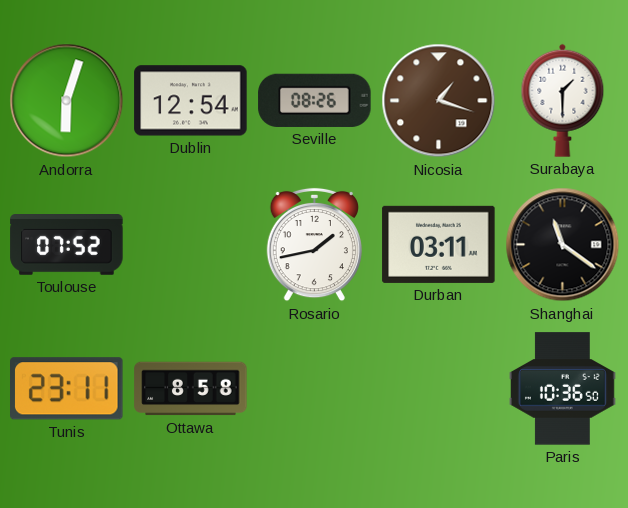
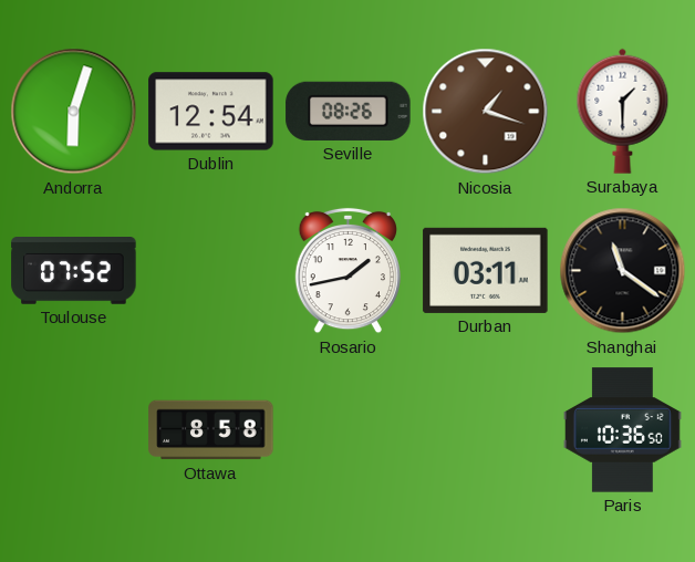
Tunis: 23:11 -> none (67, 389)
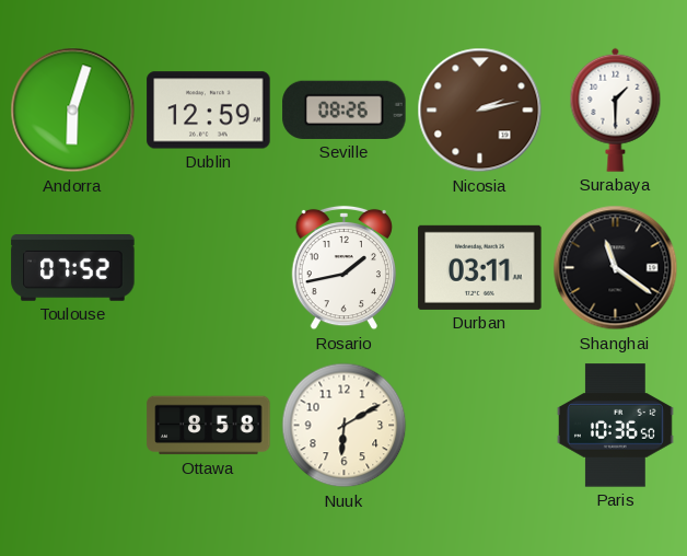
Dublin: 12:54 -> 12:59 (209, 111)
Nicosia: 1:18 -> 2:13 (480, 111)
Nuuk: none -> 6:10 (345, 426)
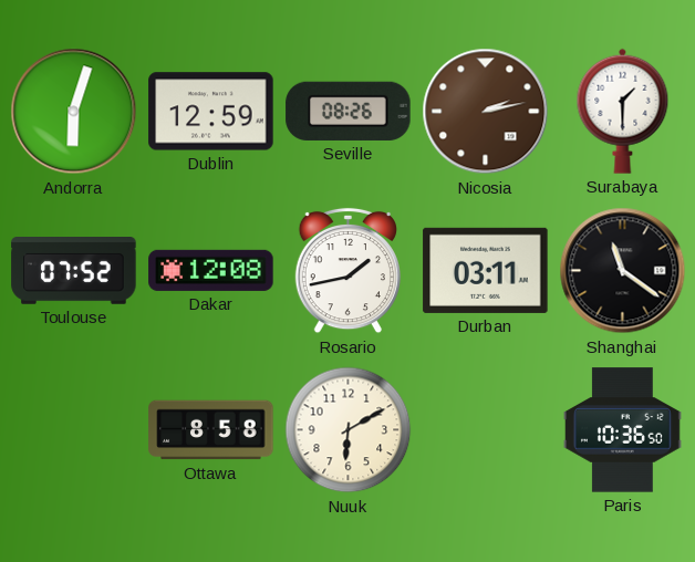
Dakar: none -> 12:08 (211, 270)
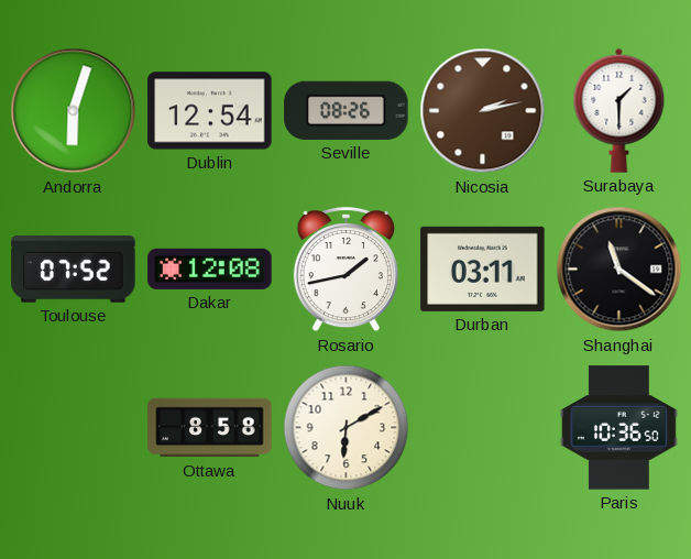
Dublin: 12:59 -> 12:54 (210, 111)
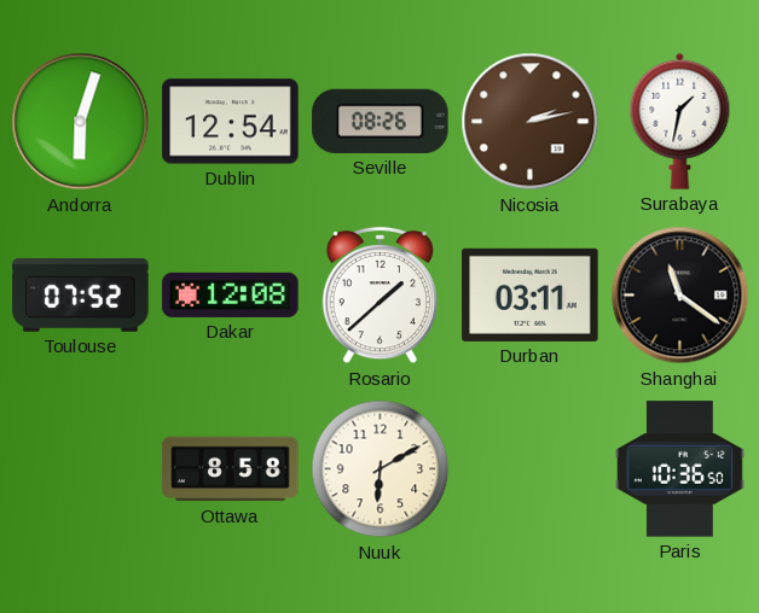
Surabaya: 1:30 -> 1:32 (680, 121)
Rosario: 1:43 -> 1:38 (379, 296)
